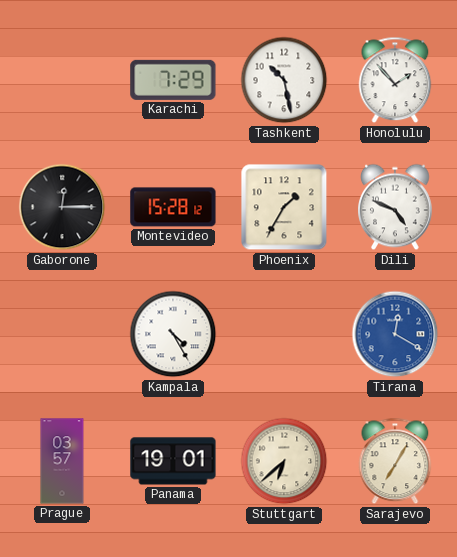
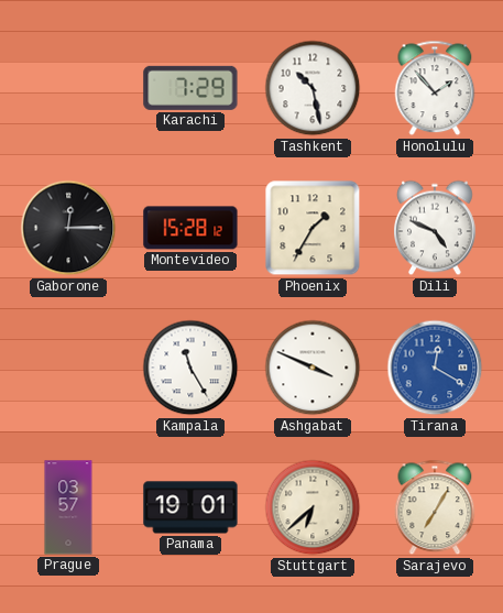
Kampala: 4:25 -> 11:25 (190, 368)
Ashgabat: none -> 3:49 (313, 368)
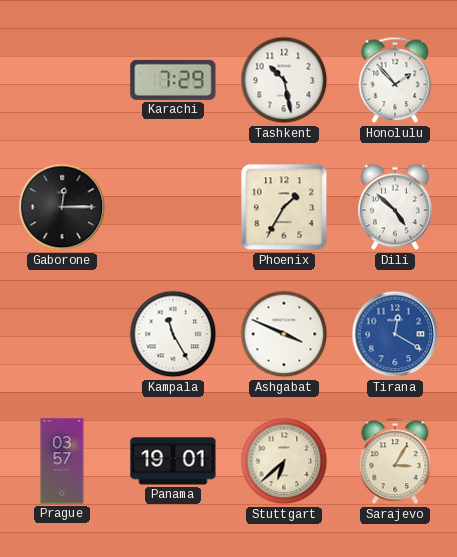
Montevideo: 15:28 -> none (190, 228)
Dili: 4:49 -> 4:52 (396, 207)
Sarajevo: 7:05 -> 3:05 (395, 461)
